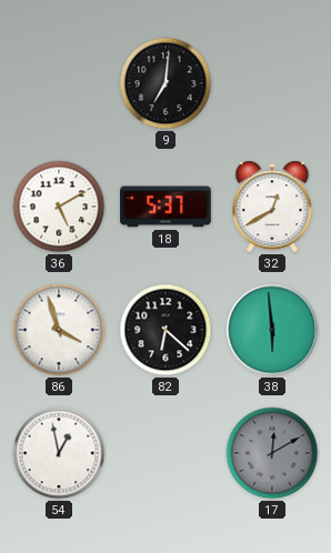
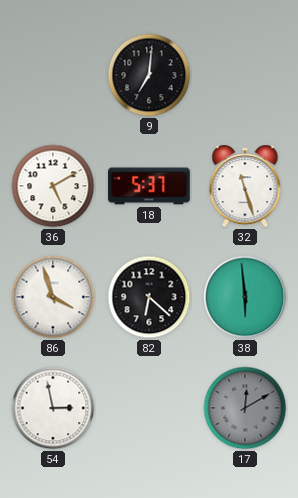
32: 12:40 -> 11:27 (245, 186)
54: 12:58 -> 2:58 (53, 408)
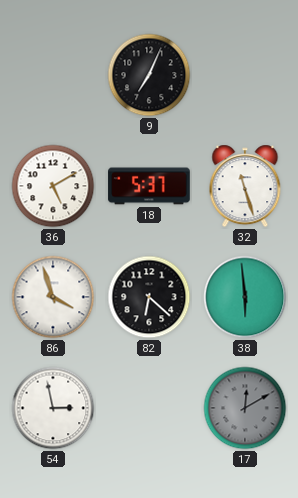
9: 7:01 -> 7:04 (149, 75)
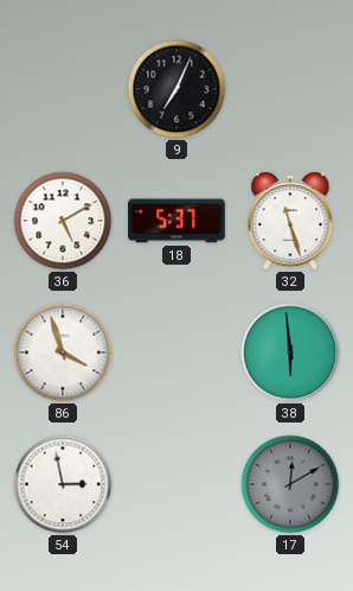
82: 6:22 -> none (149, 297)
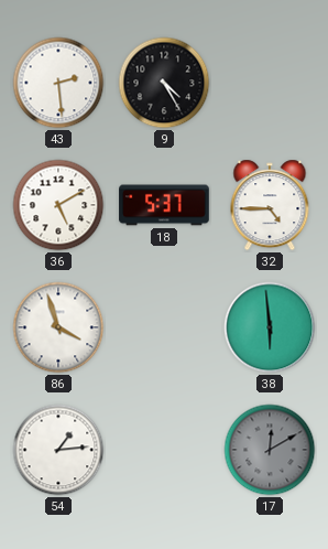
43: none -> 2:29 (58, 83)
9: 7:04 -> 4:25 (164, 83)
32: 11:27 -> 4:45 (270, 205)
54: 2:58 -> 1:14 (58, 450)
